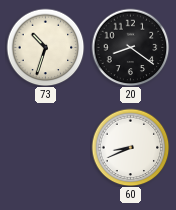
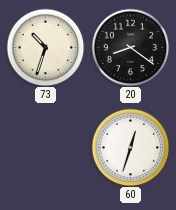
60: 8:41 -> 12:33 (130, 147)
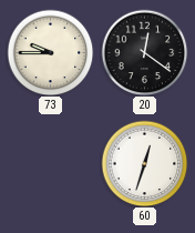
73: 10:33 -> 9:45 (50, 52)
20: 8:21 -> 12:21 (144, 52)
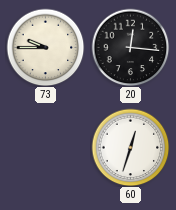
20: 12:21 -> 12:16 (130, 47)
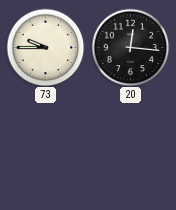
60: 12:33 -> none (130, 147)
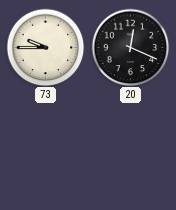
20: 12:16 -> 12:19 (130, 47)
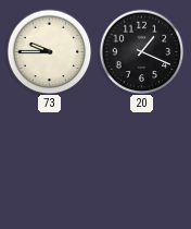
20: 12:19 -> 1:19 (141, 51)
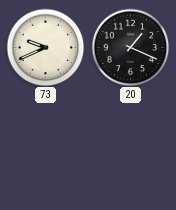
73: 9:45 -> 9:41 (45, 47)
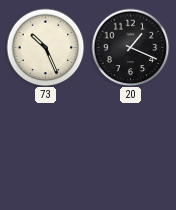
73: 9:41 -> 10:26 (45, 47)
